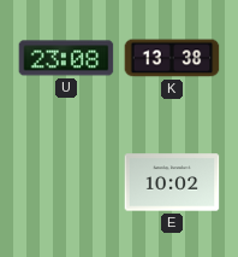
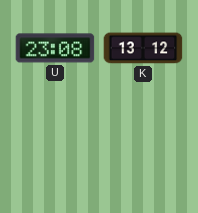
K: 13:38 -> 13:12 (143, 48)
E: 10:02 -> none (172, 182)
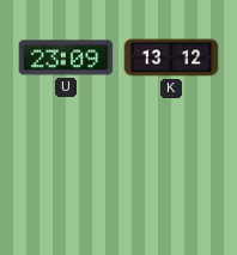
U: 23:08 -> 23:09 (66, 57)
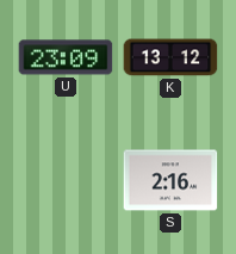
S: none -> 2:16 (170, 180)
